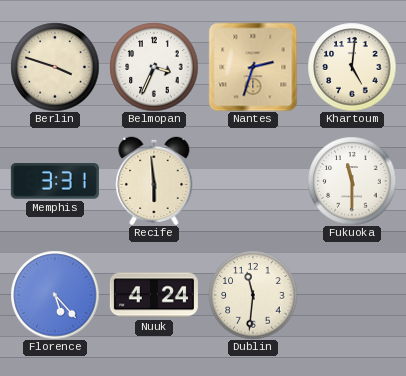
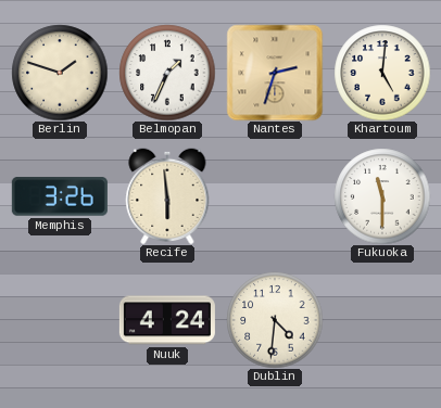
Berlin: 3:48 -> 1:48 (60, 73)
Belmopan: 3:34 -> 1:34 (167, 73)
Memphis: 3:31 -> 3:26 (60, 196)
Florence: 5:23 -> none (55, 295)
Dublin: 11:31 -> 4:31 (275, 320)
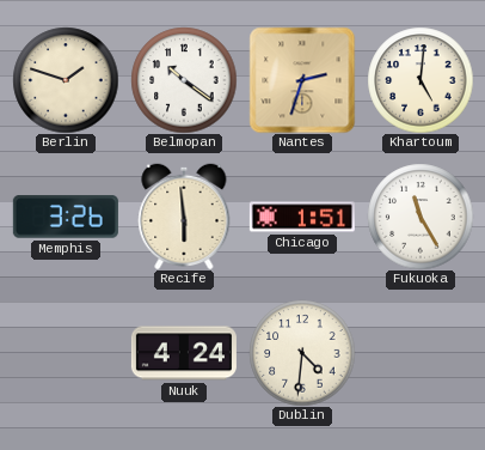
Belmopan: 1:34 -> 10:21 (184, 80)
Chicago: none -> 1:51 (302, 217)
Fukuoka: 11:30 -> 11:25 (420, 217)
